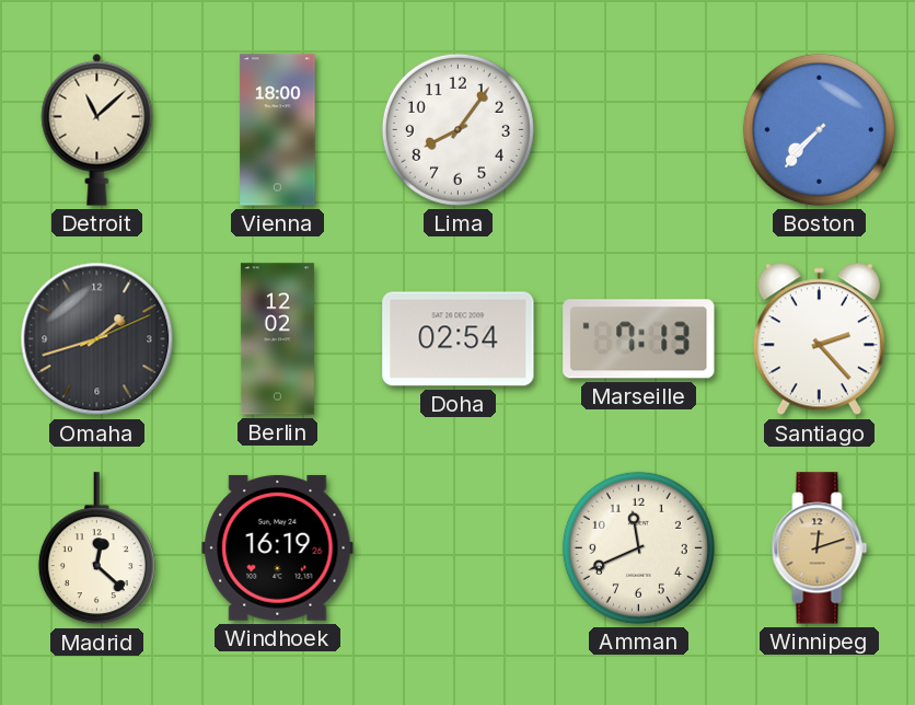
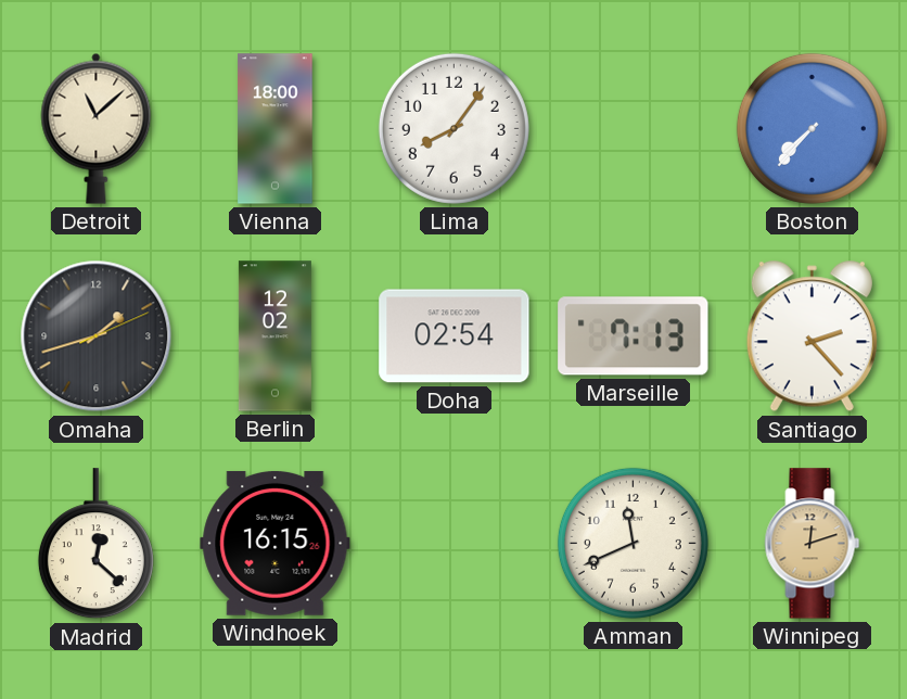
Windhoek: 16:19 -> 16:15 (276, 543)
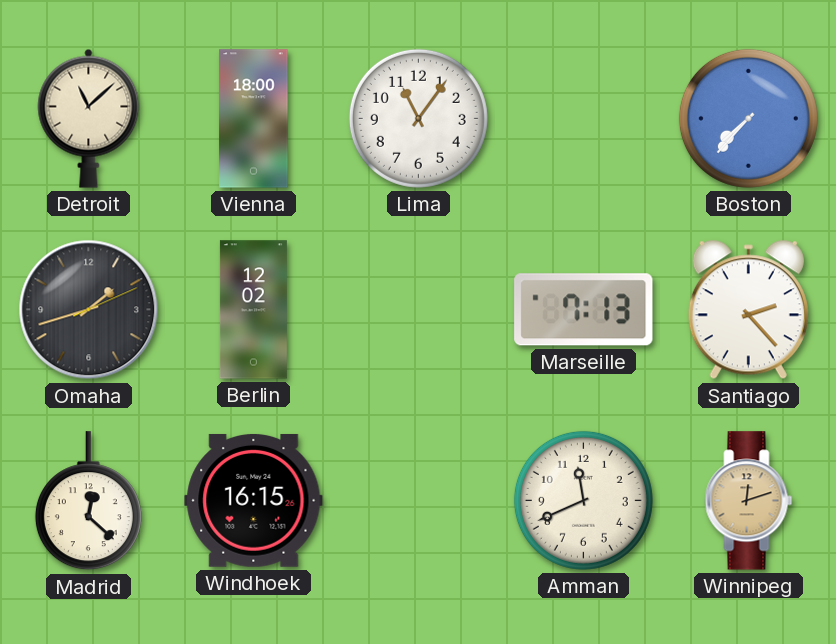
Lima: 8:06 -> 11:06 (418, 118)
Doha: 02:54 -> none (455, 336)
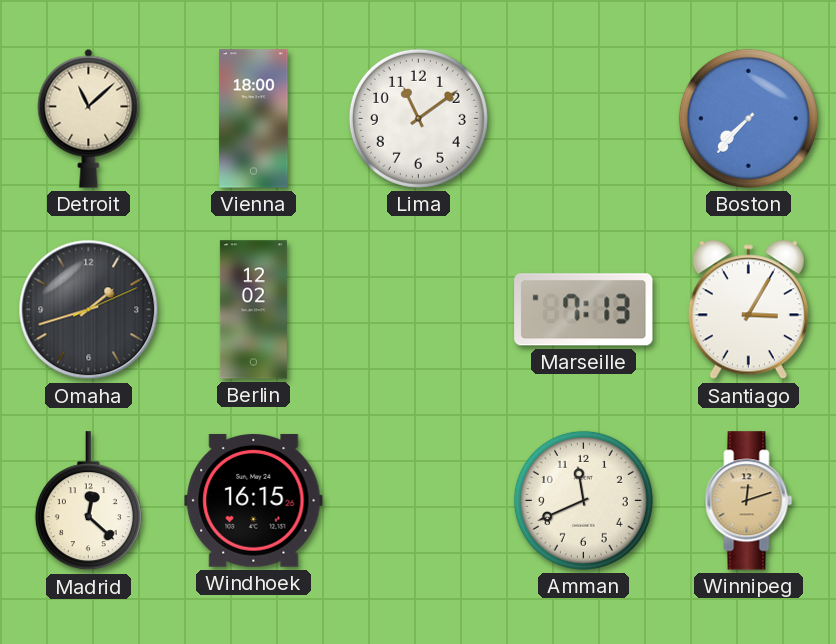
Lima: 11:06 -> 11:09 (418, 118)
Santiago: 2:23 -> 3:05 (748, 310)
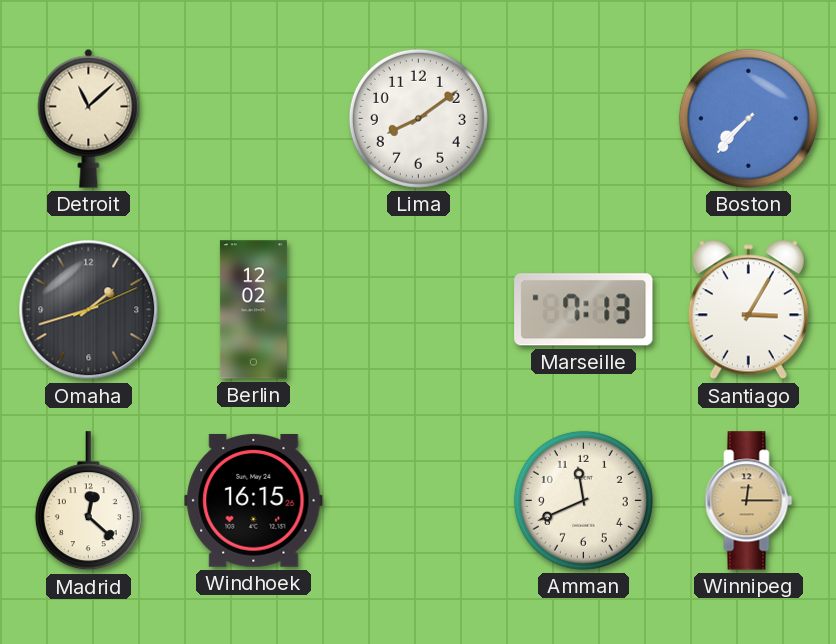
Vienna: 18:00 -> none (254, 119)
Lima: 11:09 -> 8:09 (418, 118)
Winnipeg: 12:12 -> 12:15 (749, 501)
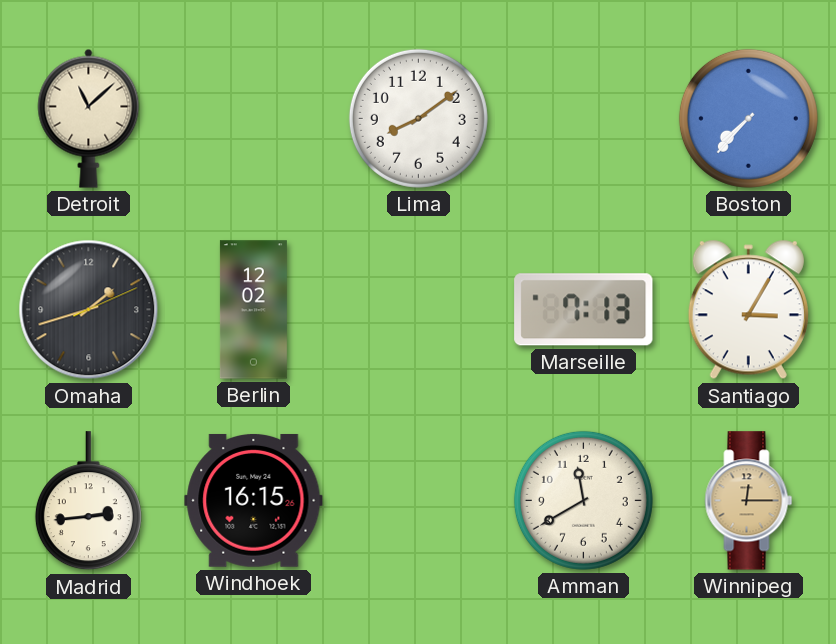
Madrid: 12:22 -> 2:44 (88, 501)
Amman: 11:41 -> 11:40 (583, 500)
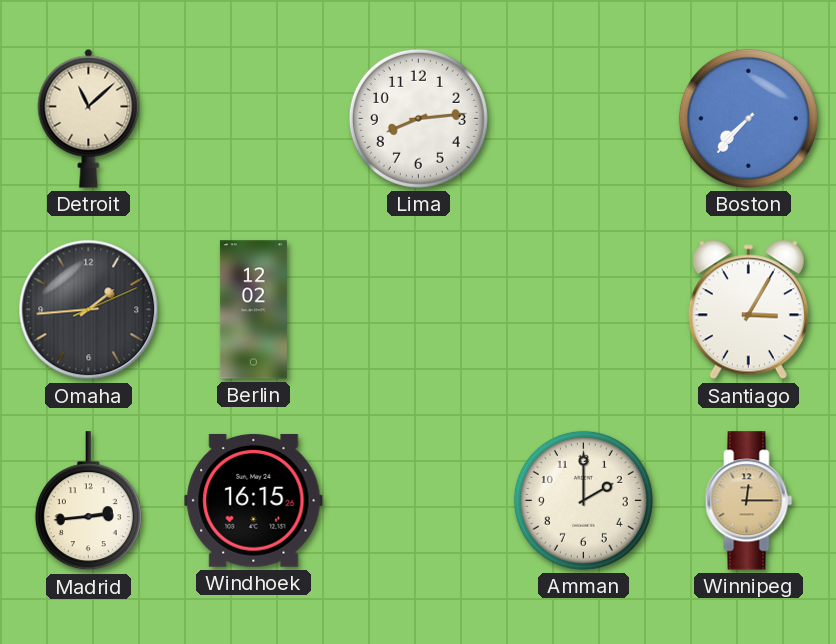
Lima: 8:09 -> 8:14 (418, 118)
Omaha: 1:42 -> 1:44 (89, 310)
Marseille: 7:13 -> none (584, 310)
Amman: 11:40 -> 2:00 (583, 500)
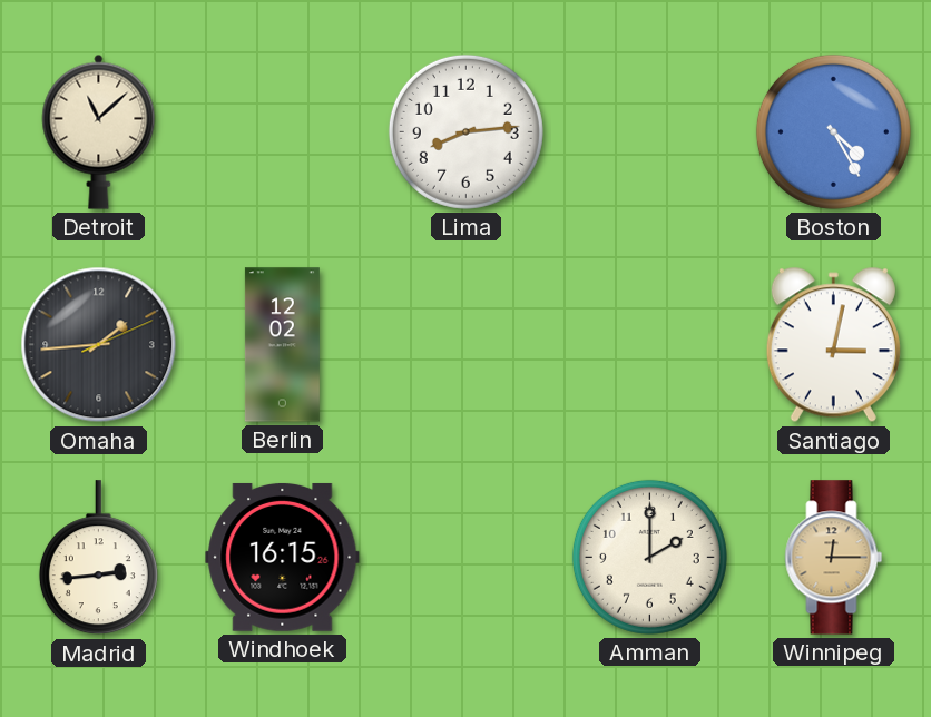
Boston: 7:37 -> 4:25 (833, 131)
Santiago: 3:05 -> 3:02 (833, 345)
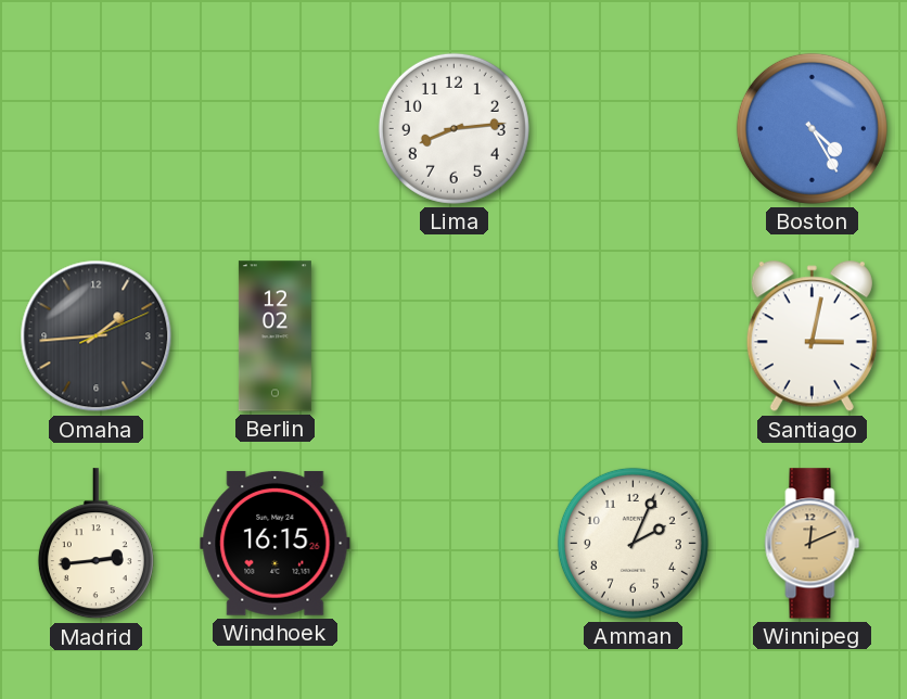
Detroit: 11:08 -> none (99, 131)
Amman: 2:00 -> 2:04 (633, 543)
Winnipeg: 12:15 -> 12:11 (813, 544)
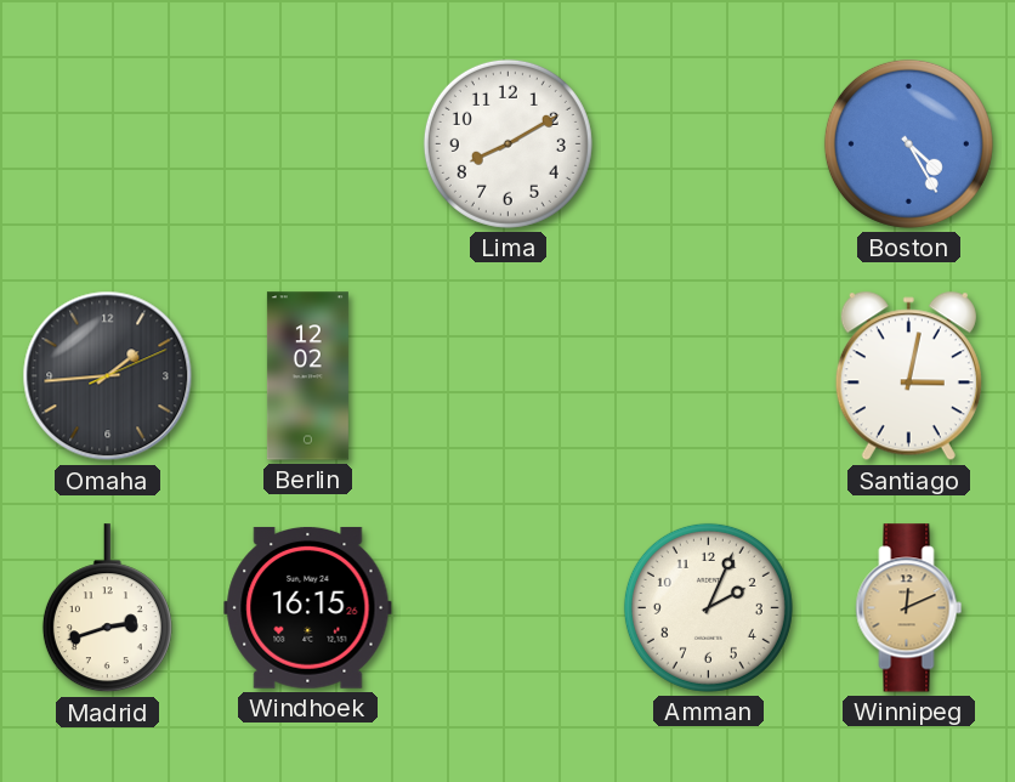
Lima: 8:14 -> 8:10 (508, 143)
Madrid: 2:44 -> 2:42 (107, 608)
